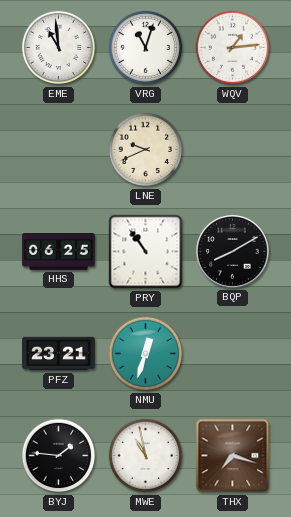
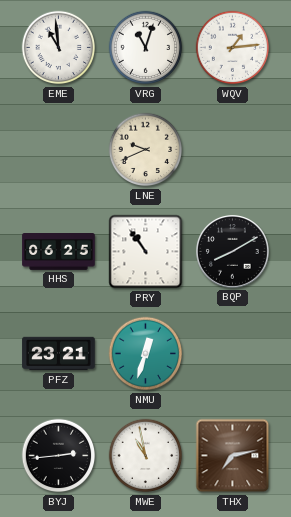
BYJ: 1:46 -> 2:44 (59, 456)
THX: 7:18 -> 7:13 (233, 456)
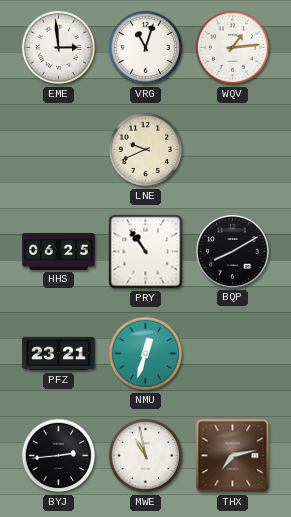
EME: 10:59 -> 2:59 (59, 48)
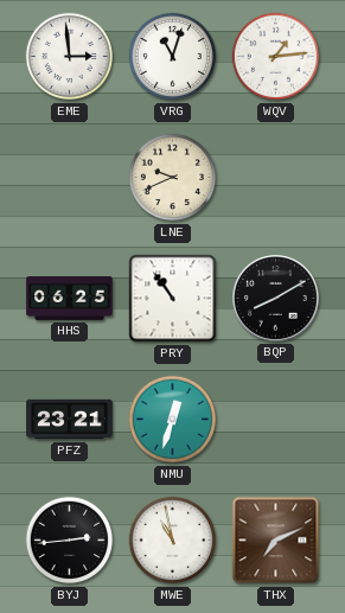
THX: 7:13 -> 7:11 (276, 541)
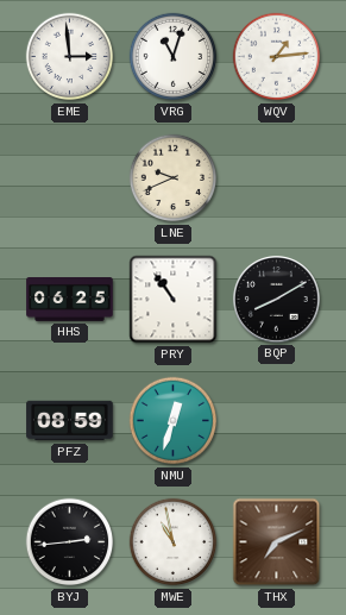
PFZ: 23:21 -> 08:59 (70, 421)
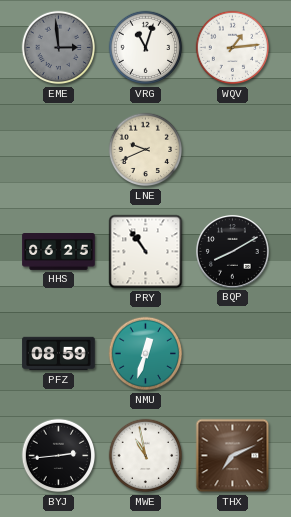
EME dial: white -> grey (59, 48)
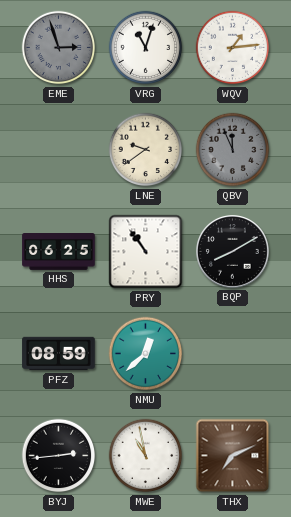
EME: 2:59 -> 2:57 (59, 48)
LNE: 9:41 -> 9:39 (146, 150)
QBV: none -> 11:56 (233, 150)
NMU: 12:33 -> 12:38 (146, 354)
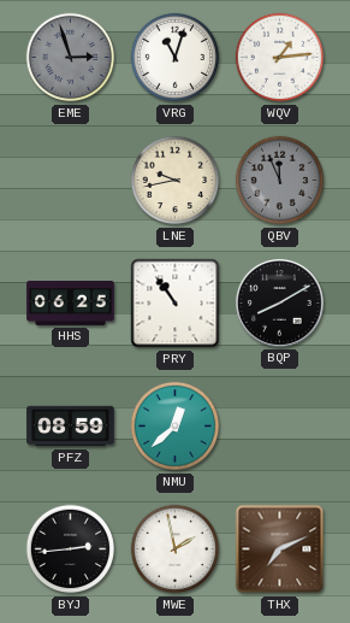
LNE: 9:39 -> 9:43 (176, 181)
MWE: 10:58 -> 1:58 (176, 549)
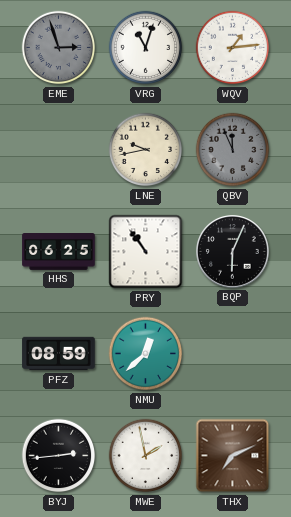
BQP: 8:10 -> 6:04 (233, 252)
